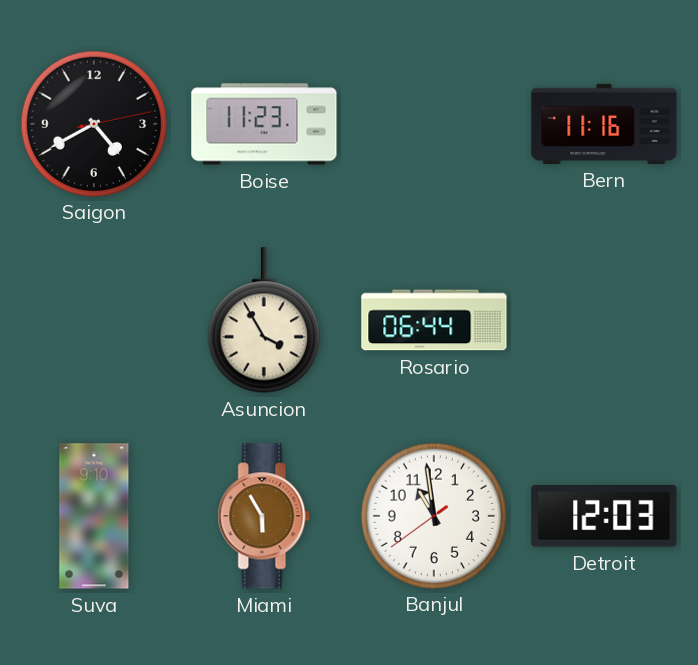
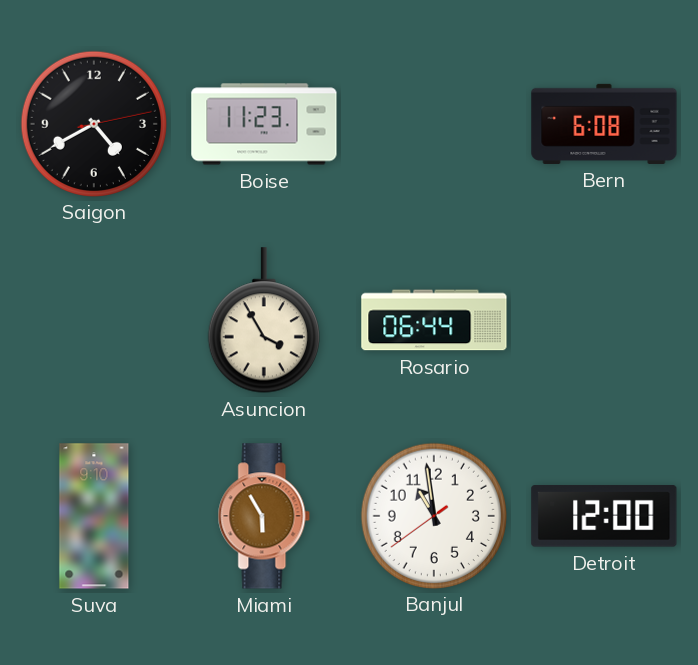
Bern: 11:16 -> 6:08 (604, 124)
Detroit: 12:03 -> 12:00 (604, 516)
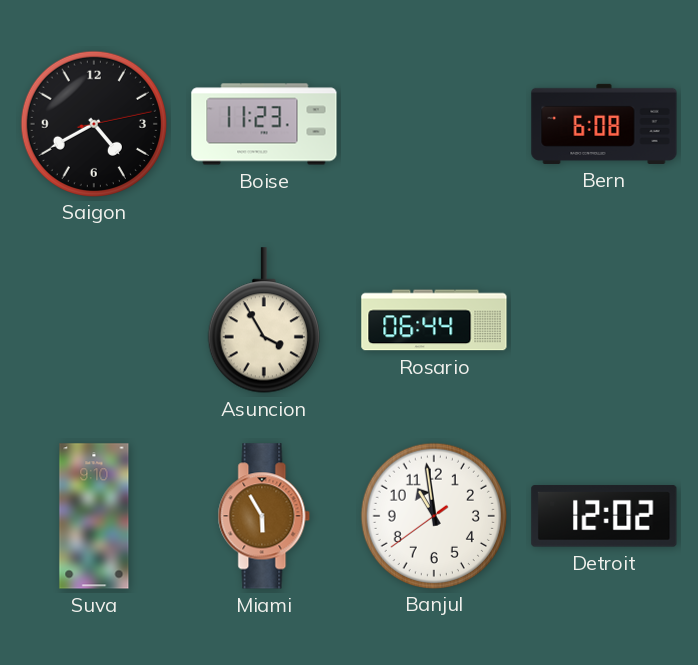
Detroit: 12:00 -> 12:02 (604, 516)
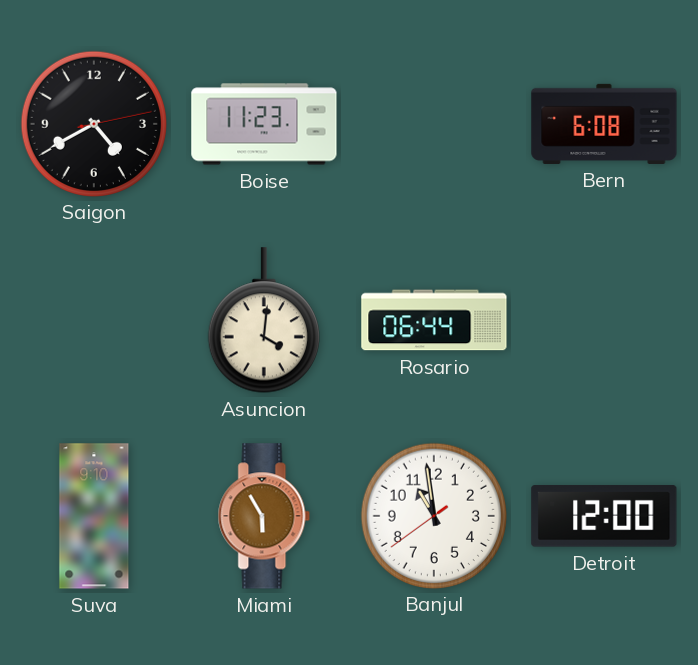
Asuncion: 3:55 -> 4:01 (264, 320)
Detroit: 12:02 -> 12:00 (604, 516)
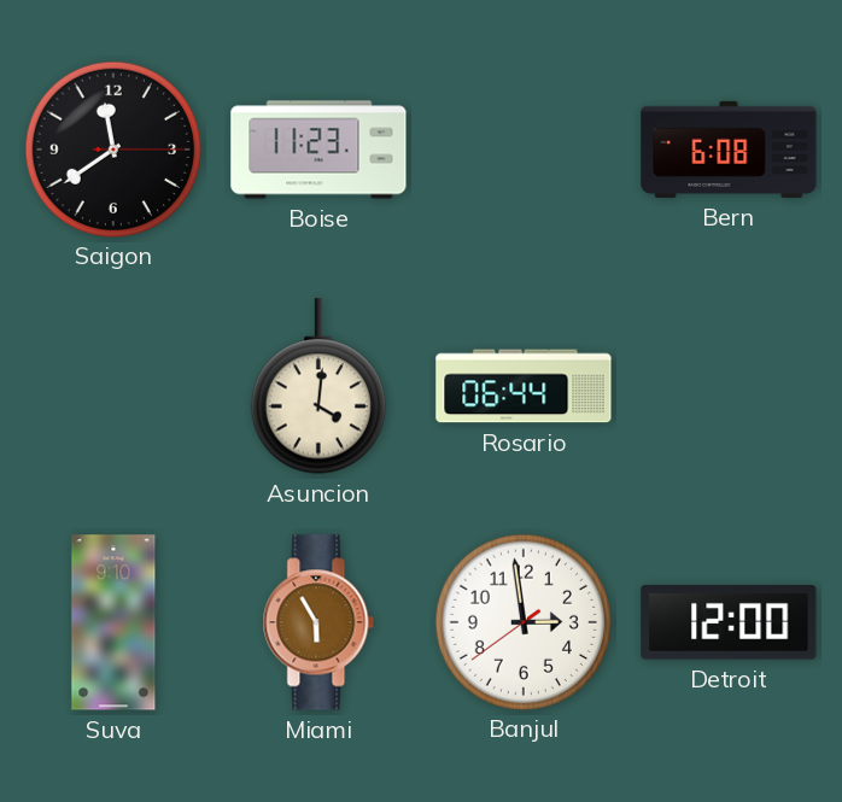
Saigon: 4:40 -> 11:39 (112, 148)
Banjul: 10:58 -> 2:58 (522, 621)
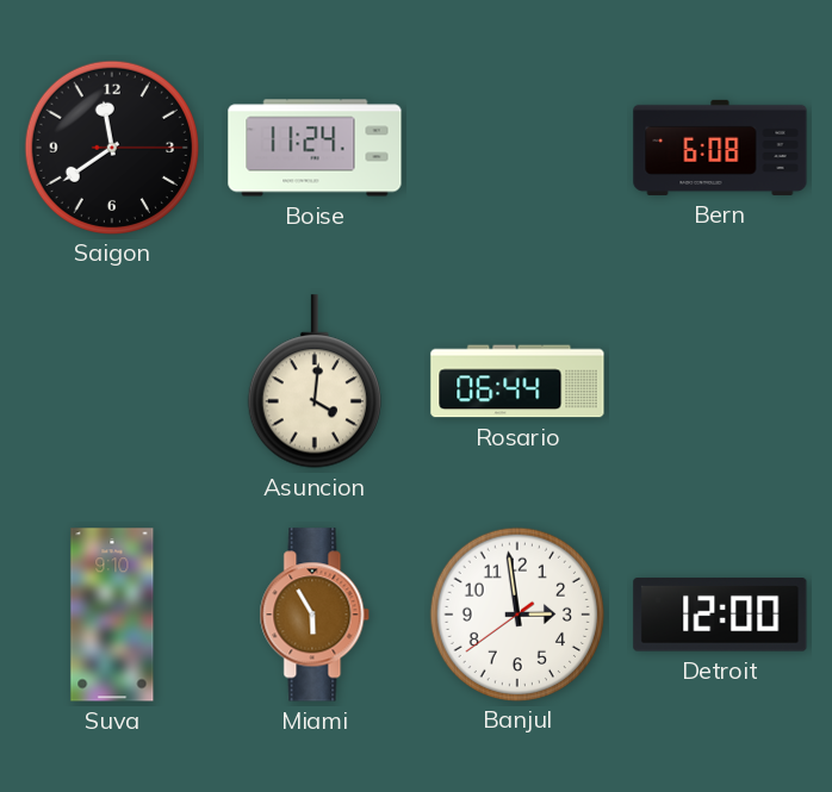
Boise: 11:23 -> 11:24 (315, 148)
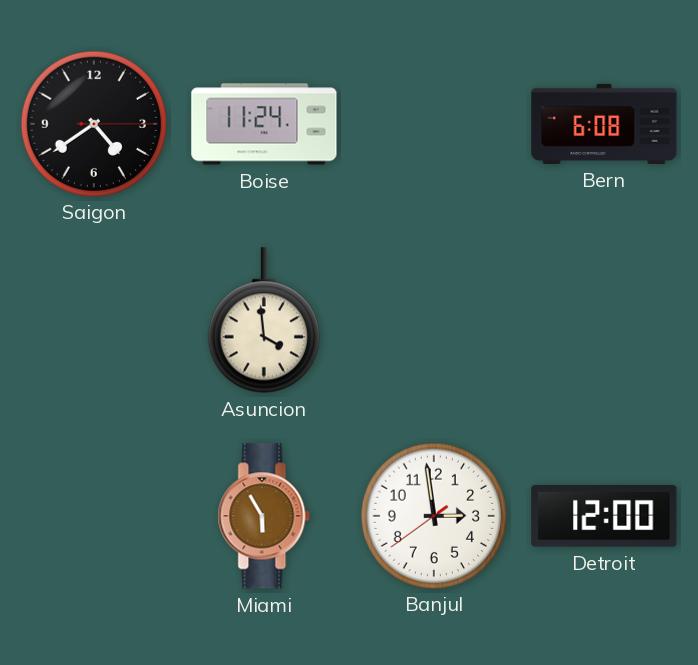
Saigon: 11:39 -> 4:39 (93, 123)
Asuncion: 4:01 -> 3:59 (264, 320)
Rosario: 06:44 -> none (517, 381)
Suva: 9:10 -> none (112, 615)
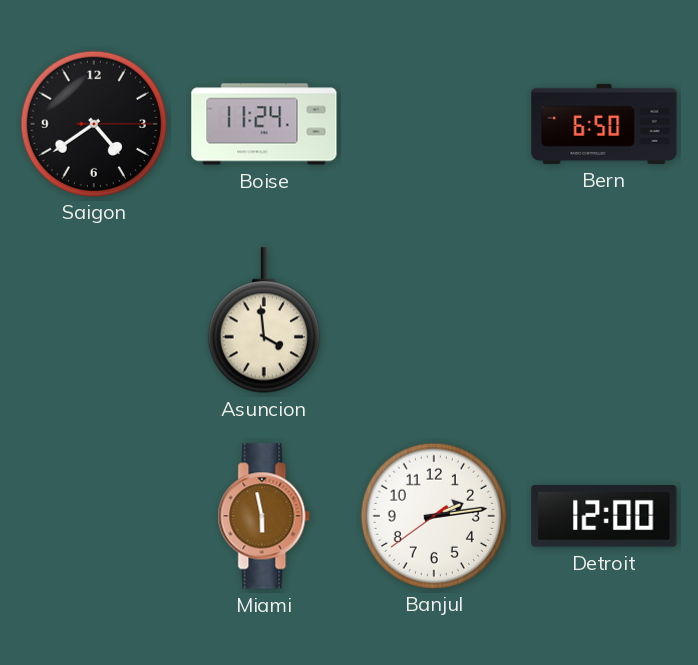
Bern: 6:08 -> 6:50 (604, 124)
Miami: 5:55 -> 5:58 (264, 516)
Banjul: 2:58 -> 2:13 (433, 515)
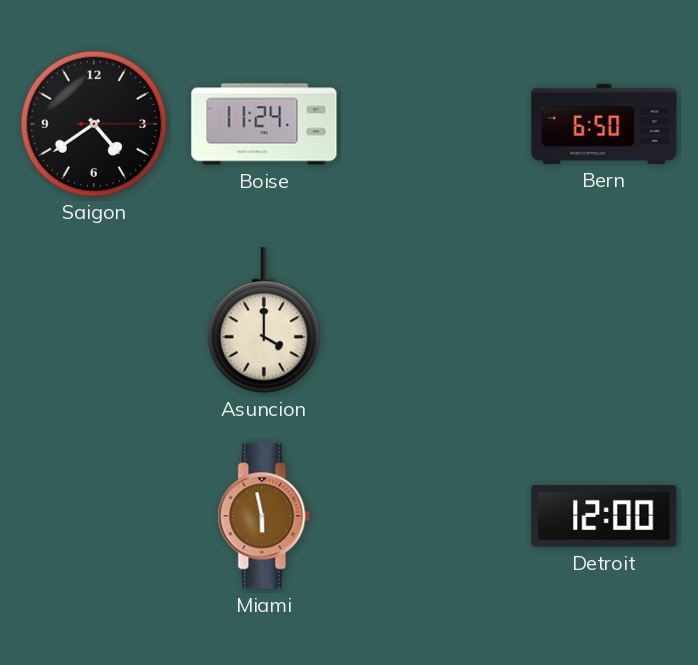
Asuncion: 3:59 -> 4:00 (264, 320)
Banjul: 2:13 -> none (433, 515)
